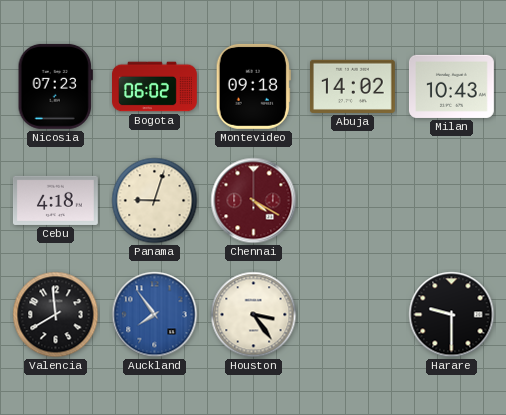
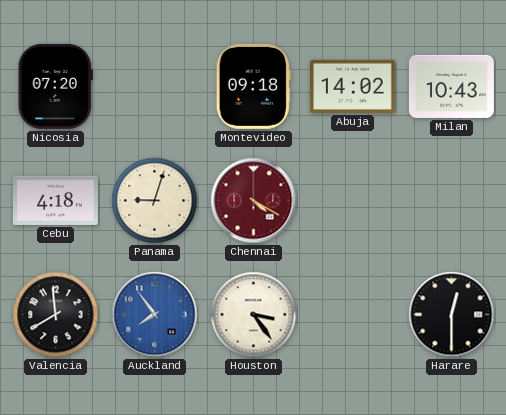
Nicosia: 07:23 -> 07:20 (55, 86)
Bogota: 06:02 -> none (155, 87)
Harare: 9:30 -> 12:30 (452, 315)
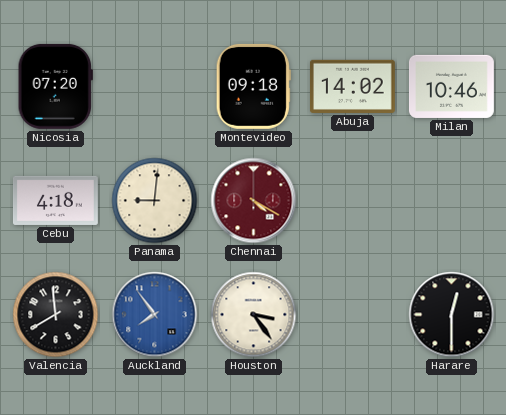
Milan: 10:43 -> 10:46 (451, 86)
Panama: 9:03 -> 9:01 (155, 201)
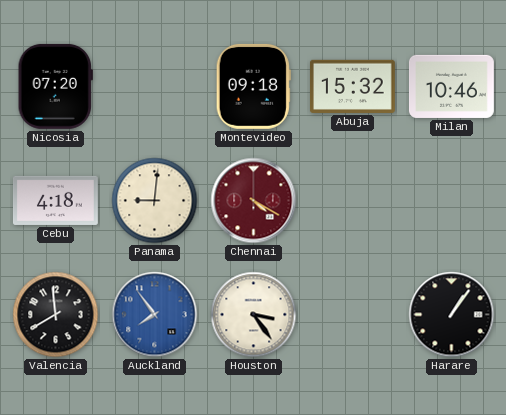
Abuja: 14:02 -> 15:32 (352, 86)
Harare: 12:30 -> 1:06 (452, 315)
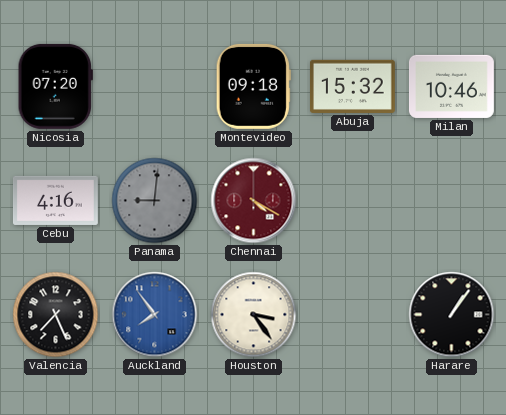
Cebu: 4:18 -> 4:16 (55, 200)
Panama dial: cream -> grey (155, 201)
Valencia: 7:59 -> 7:26 (56, 315)
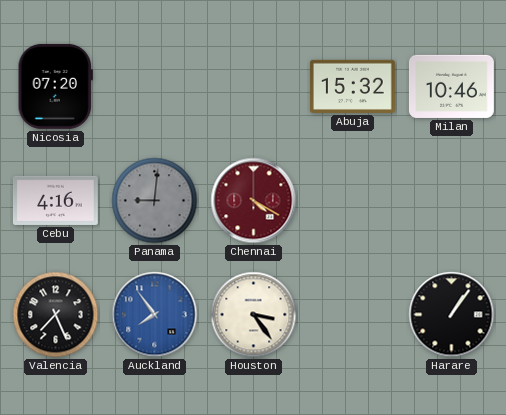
Montevideo: 09:18 -> none (253, 86)
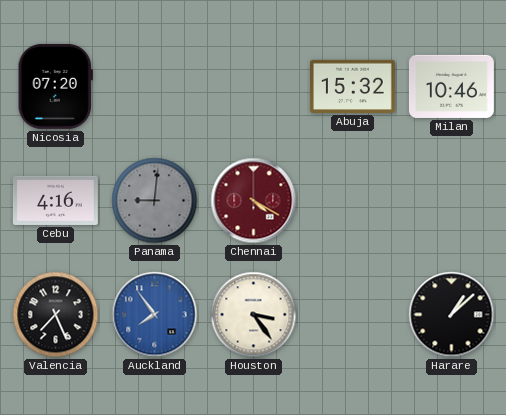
Harare: 1:06 -> 1:08 (452, 315)
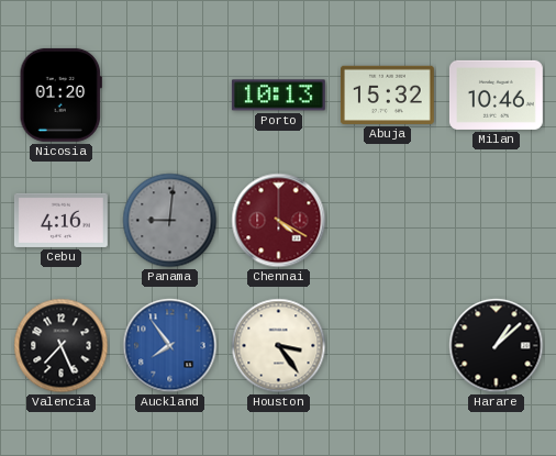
Nicosia: 07:20 -> 01:20 (60, 94)
Porto: none -> 10:13 (278, 96)
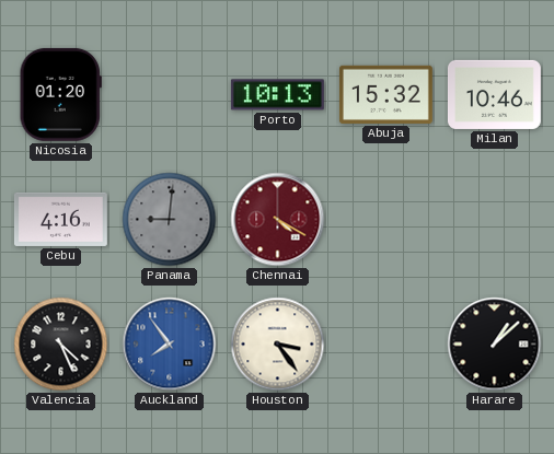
Valencia: 7:26 -> 4:26 (61, 345)
